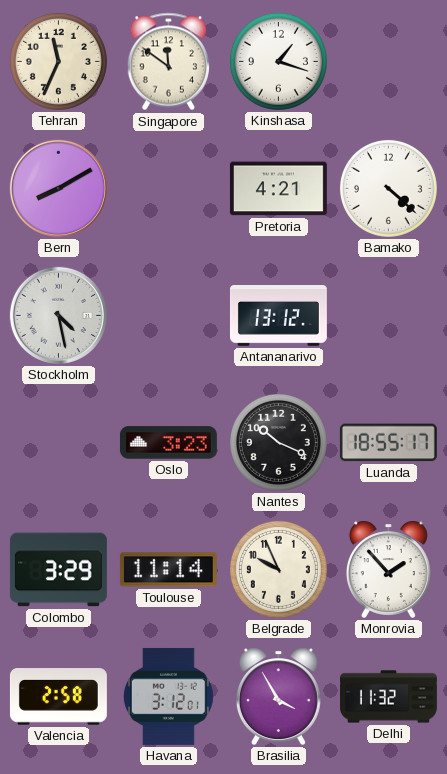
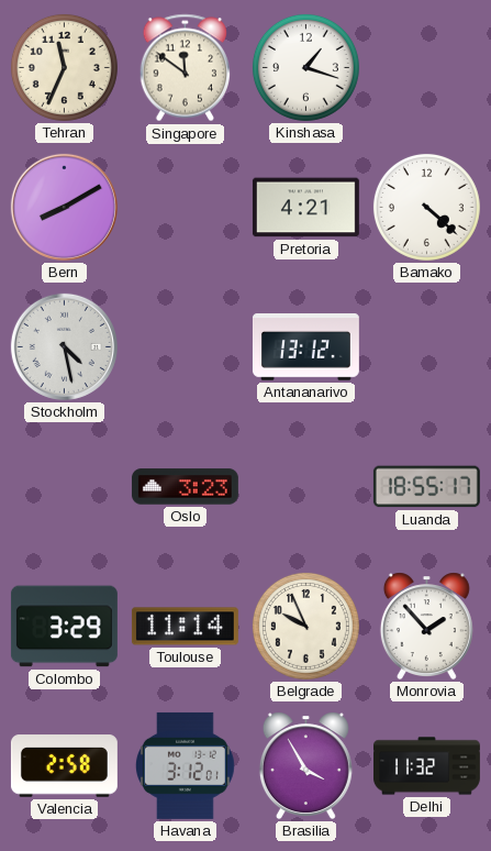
Nantes: 10:19 -> none (278, 442)
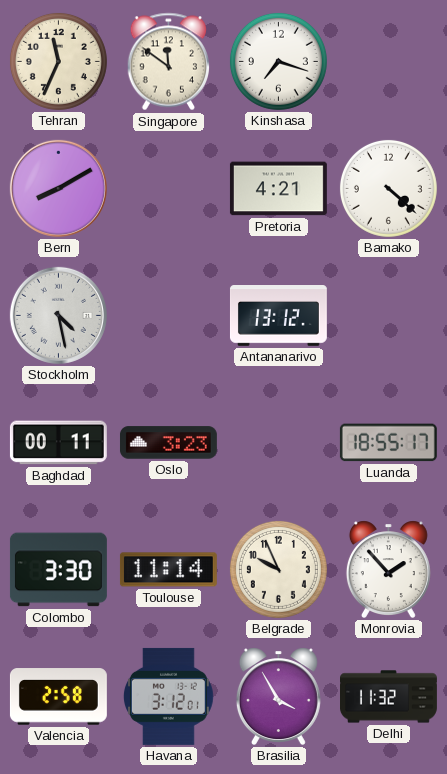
Kinshasa: 1:18 -> 7:18 (278, 61)
Baghdad: none -> 00:11 (58, 443)
Colombo: 3:29 -> 3:30 (58, 570)
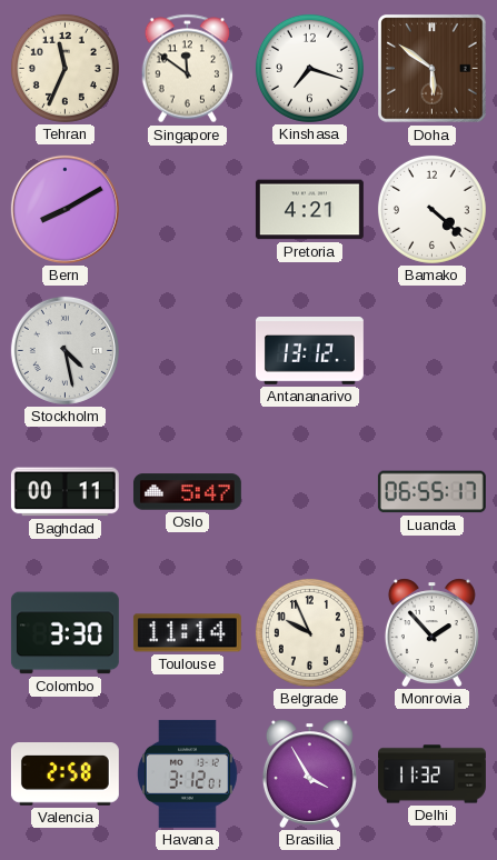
Doha: none -> 5:51 (433, 69)
Oslo: 3:23 -> 5:47 (187, 492)
Luanda: 18:55 -> 06:55 (431, 492)
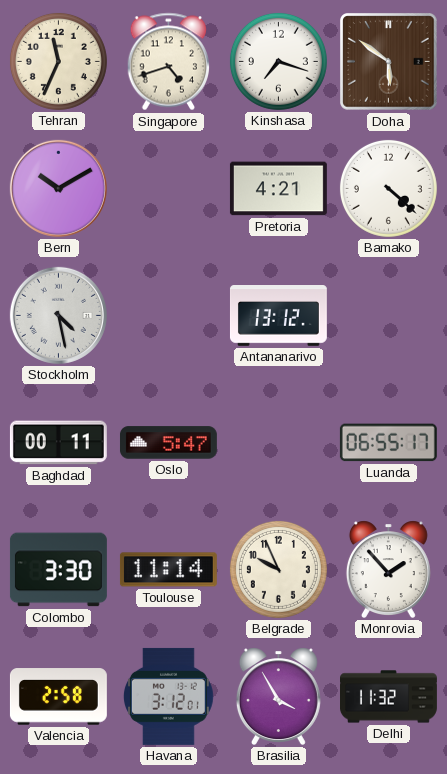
Singapore: 11:51 -> 4:42 (169, 62)
Bern: 8:10 -> 10:10 (58, 188)
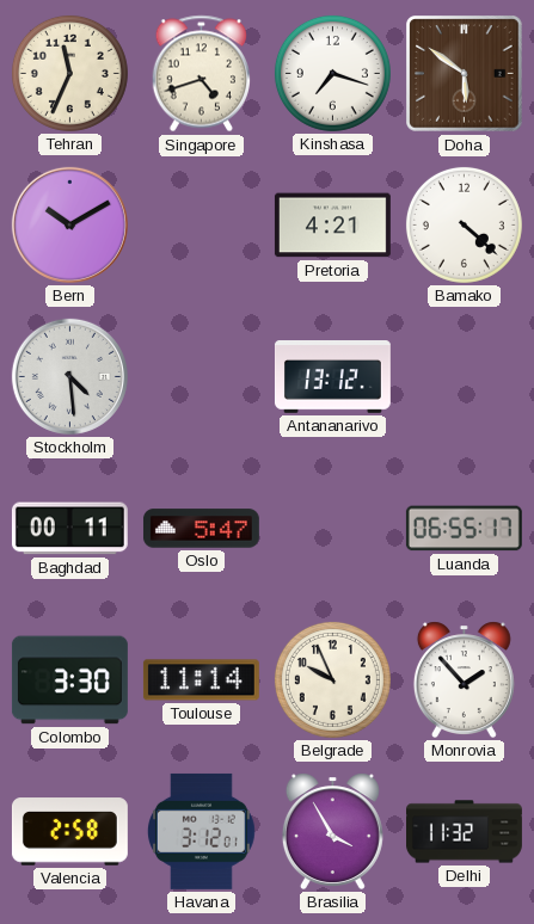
Stockholm: 4:28 -> 4:29 (69, 376)
